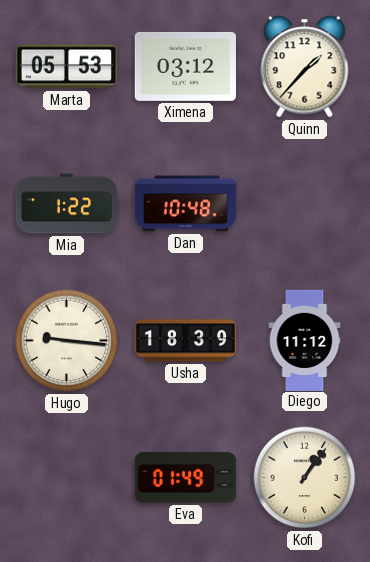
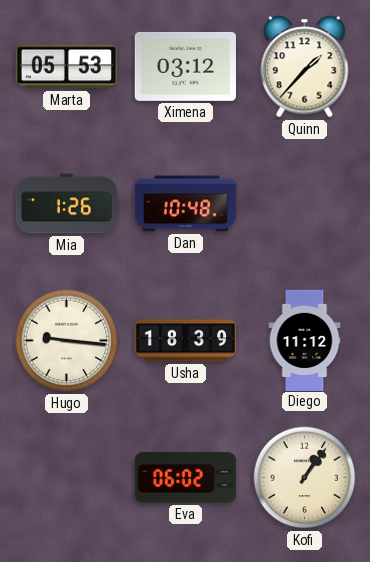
Mia: 1:22 -> 1:26 (66, 204)
Eva: 01:49 -> 06:02 (185, 478)
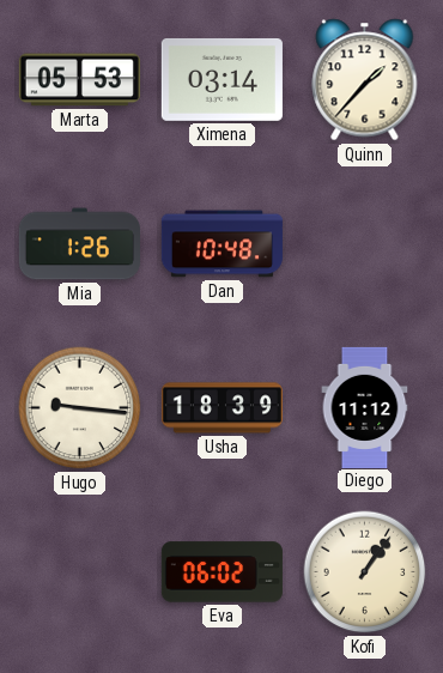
Ximena: 03:12 -> 03:14 (221, 79)
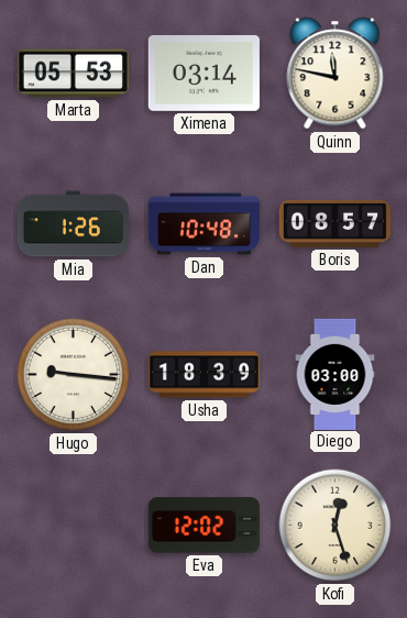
Quinn: 1:37 -> 11:47 (335, 74)
Boris: none -> 08:57 (334, 223)
Diego: 11:12 -> 03:00 (335, 374)
Eva: 06:02 -> 12:02 (204, 526)
Kofi: 1:06 -> 12:27 (335, 526)
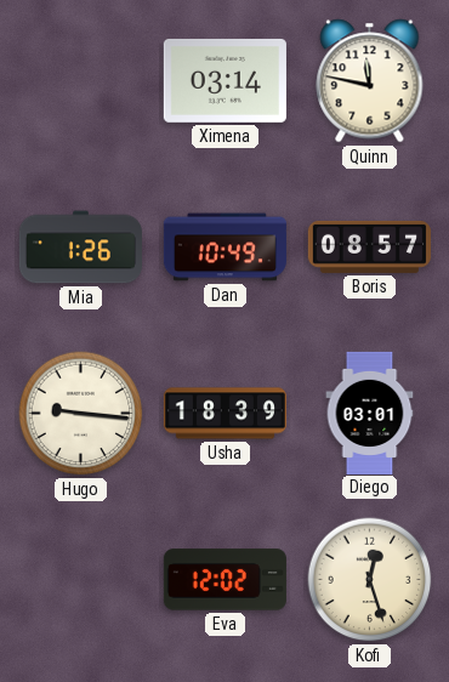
Marta: 05:53 -> none (73, 74)
Dan: 10:48 -> 10:49 (224, 248)
Diego: 03:00 -> 03:01 (370, 413)
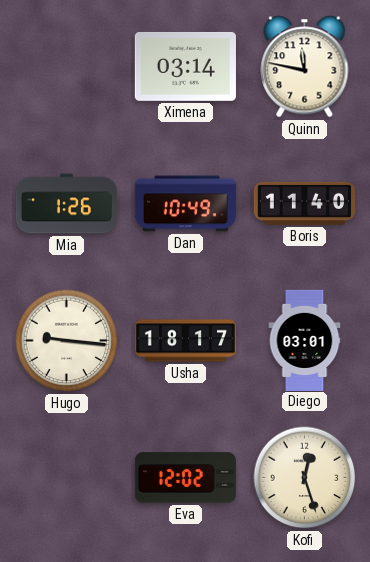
Boris: 08:57 -> 11:40 (304, 203)
Usha: 18:39 -> 18:17 (185, 341)
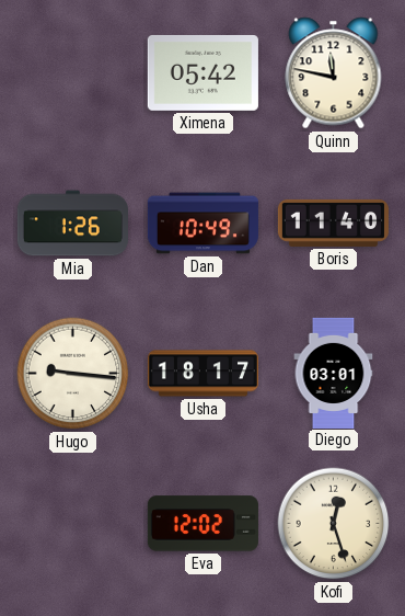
Ximena: 03:14 -> 05:42 (202, 72)
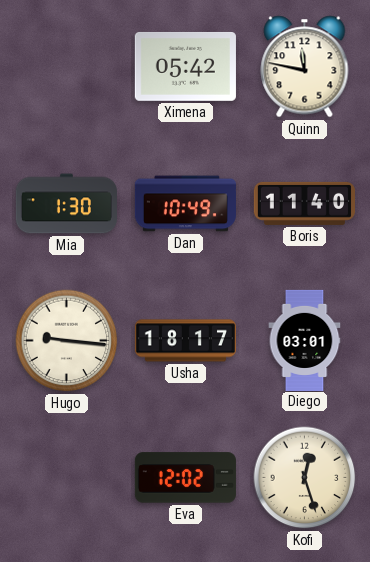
Mia: 1:26 -> 1:30 (66, 204)
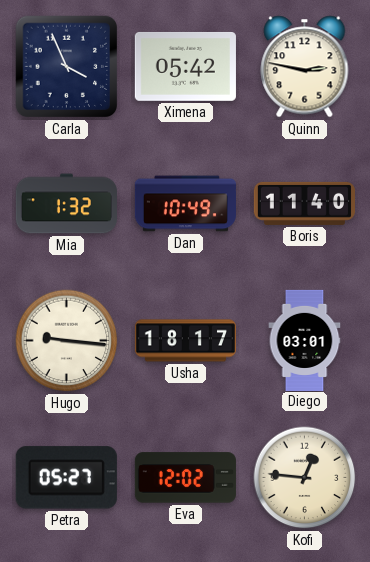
Carla: none -> 3:56 (67, 67)
Quinn: 11:47 -> 2:47 (305, 67)
Mia: 1:30 -> 1:32 (66, 204)
Petra: none -> 05:27 (66, 478)
Kofi: 12:27 -> 12:46 (305, 478)
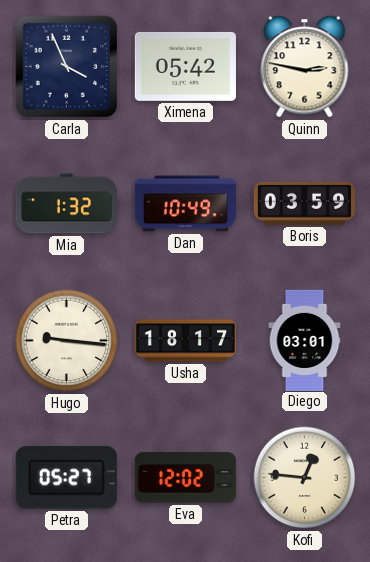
Boris: 11:40 -> 03:59 (304, 203)
